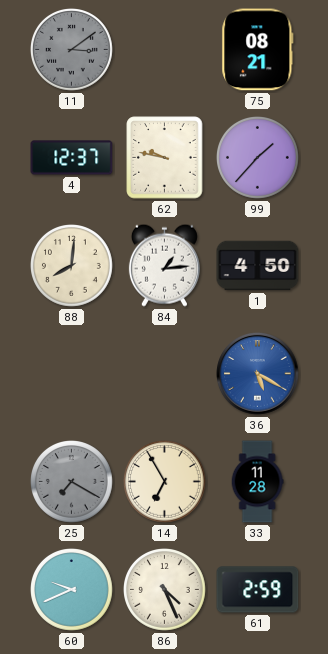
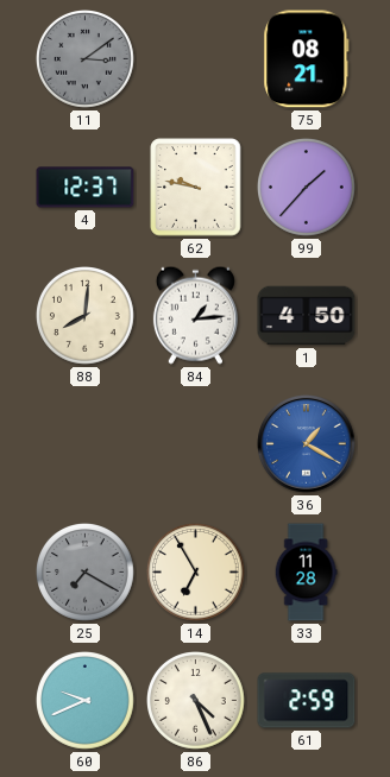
36: 5:20 -> 1:20 (307, 444)
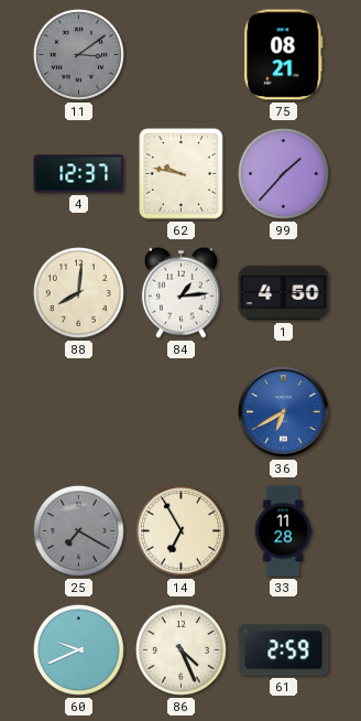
36: 1:20 -> 6:40 (284, 412)
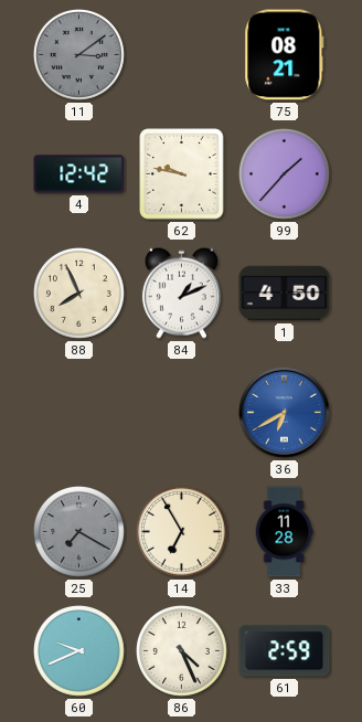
4: 12:37 -> 12:42 (79, 174)
88: 8:01 -> 7:56 (79, 294)
84: 1:14 -> 1:11 (181, 293)
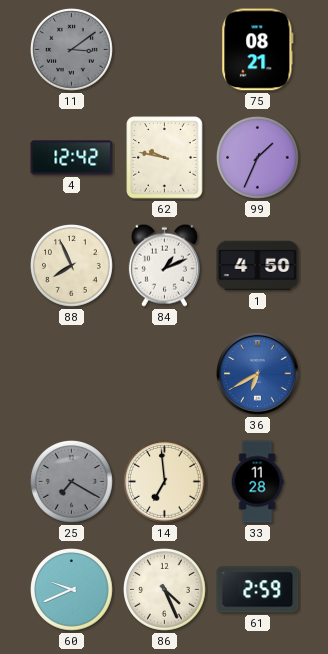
99: 1:37 -> 1:34 (258, 158)
14: 6:55 -> 6:59 (165, 482)
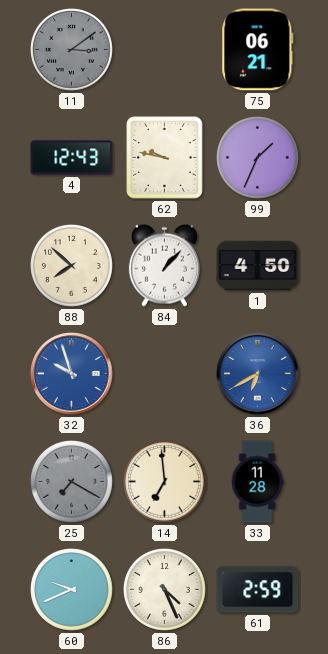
75: 08:21 -> 06:21 (258, 50)
4: 12:42 -> 12:43 (72, 158)
88: 7:56 -> 7:52 (72, 266)
84: 1:11 -> 1:07 (164, 265)
32: none -> 9:57 (72, 374)
